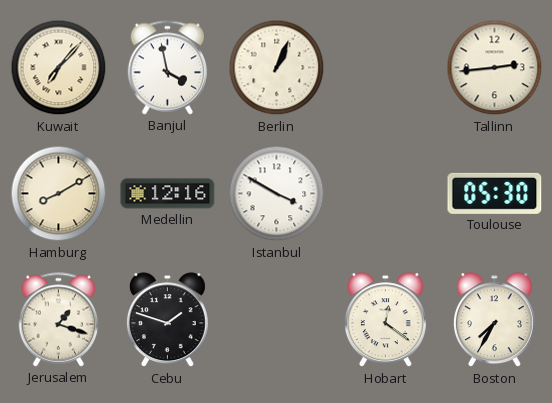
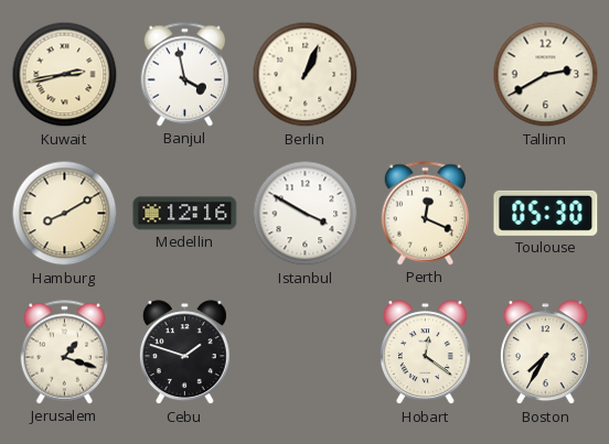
Kuwait: 7:07 -> 2:43 (65, 75)
Tallinn: 2:44 -> 2:40 (546, 75)
Perth: none -> 12:19 (426, 214)
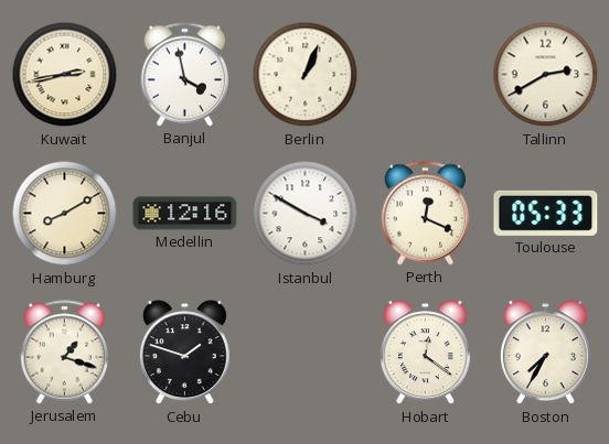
Toulouse: 05:30 -> 05:33 (546, 213)
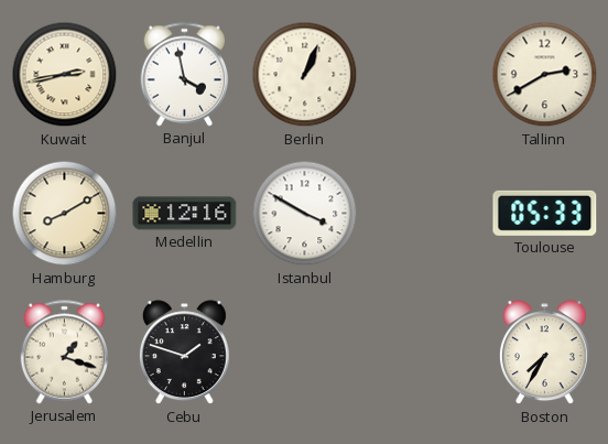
Perth: 12:19 -> none (426, 214)
Hobart: 12:21 -> none (425, 353)
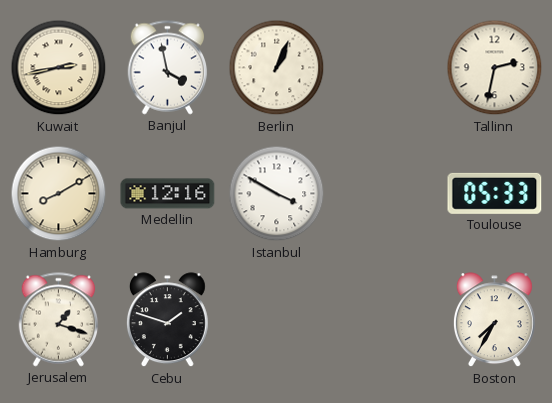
Tallinn: 2:40 -> 2:32 (495, 68)
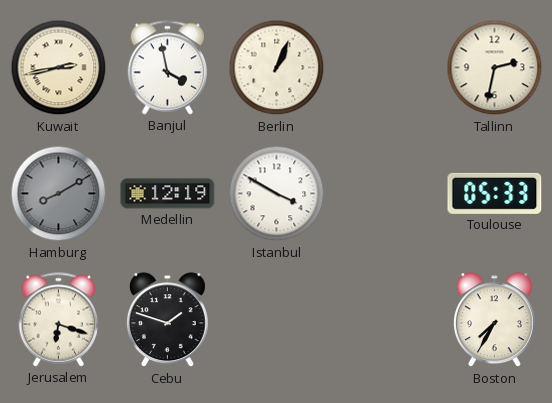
Hamburg dial: cream -> grey (59, 194)
Medellin: 12:16 -> 12:19 (168, 194)
Jerusalem: 1:18 -> 6:18 (59, 320)
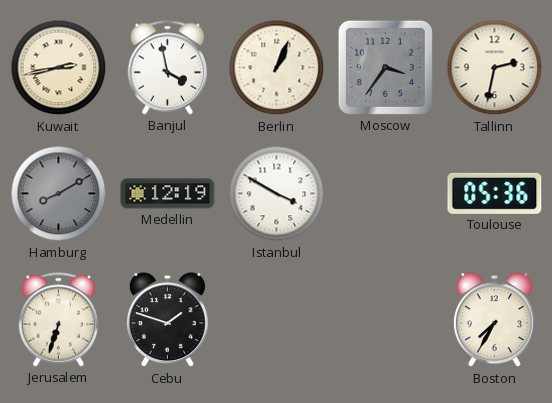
Moscow: none -> 3:36 (385, 67)
Toulouse: 05:33 -> 05:36 (495, 193)
Jerusalem: 6:18 -> 6:33 (59, 320)
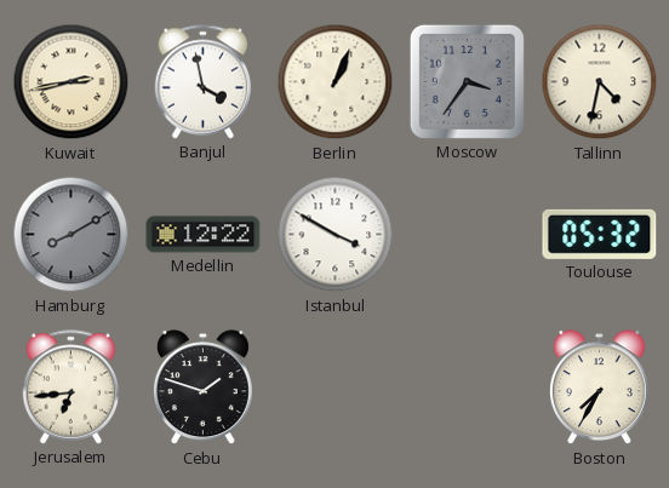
Tallinn: 2:32 -> 4:32 (600, 82)
Medellin: 12:19 -> 12:22 (204, 235)
Toulouse: 05:36 -> 05:32 (600, 234)
Jerusalem: 6:33 -> 6:44 (72, 387)
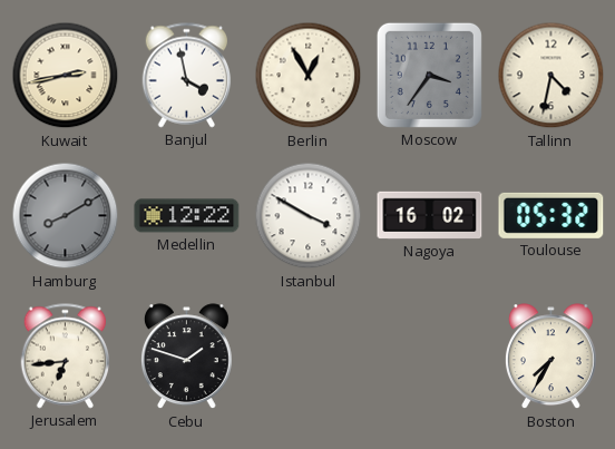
Berlin: 1:04 -> 12:55 (309, 76)
Nagoya: none -> 16:02 (430, 215)
